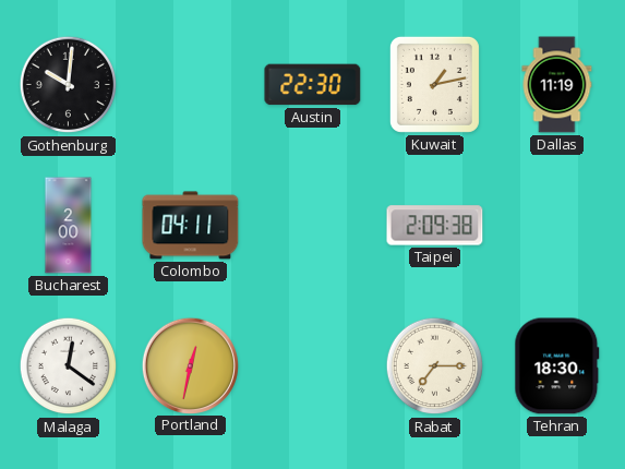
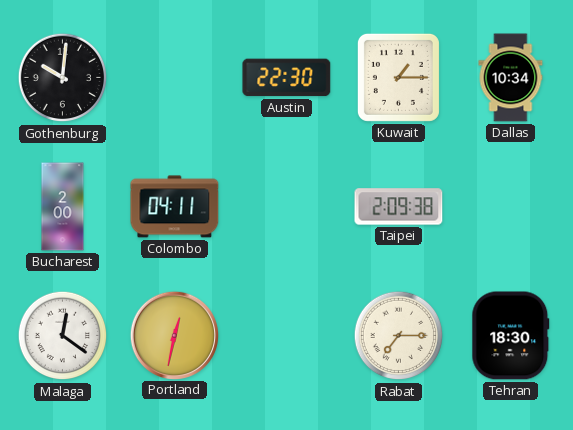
Kuwait: 1:13 -> 1:15 (398, 77)
Dallas: 11:19 -> 10:34 (511, 78)
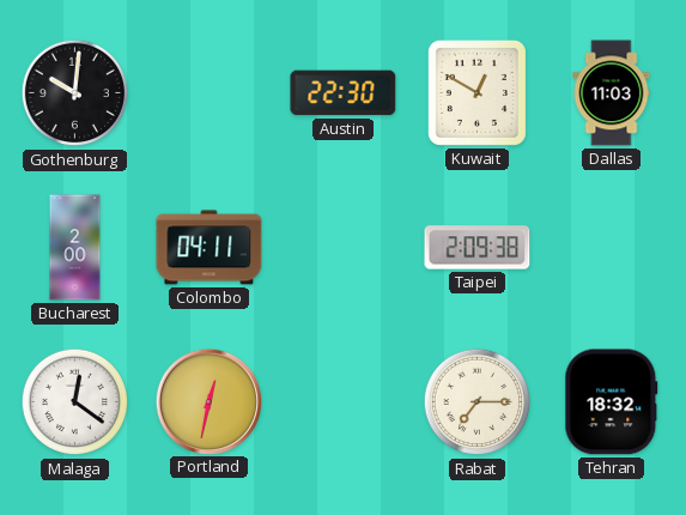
Kuwait: 1:15 -> 12:50 (476, 92)
Dallas: 10:34 -> 11:03 (612, 93)
Tehran: 18:30 -> 18:32 (612, 402)
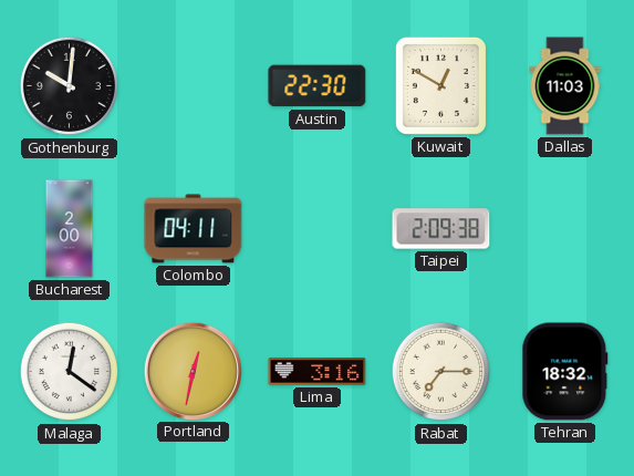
Lima: none -> 3:16 (318, 372)
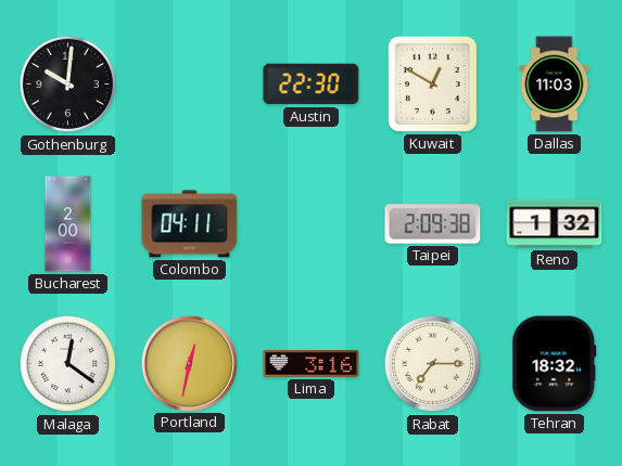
Reno: none -> 1:32 (555, 224)
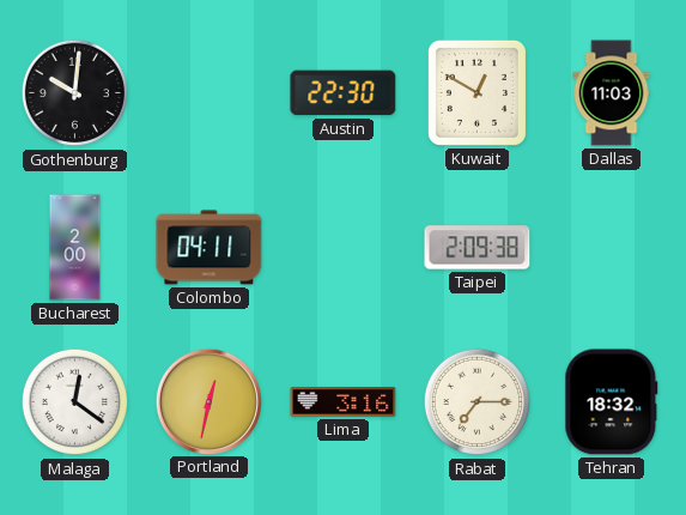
Reno: 1:32 -> none (555, 224)
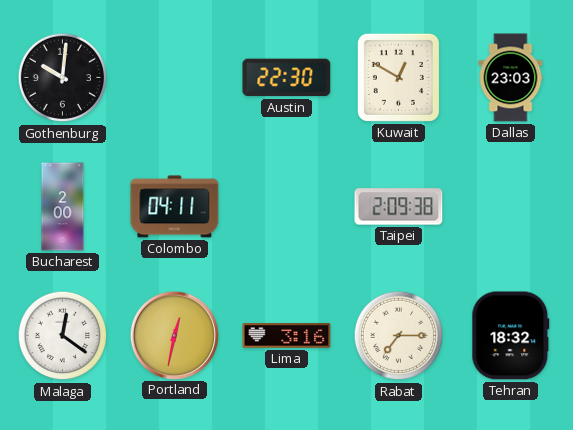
Dallas: 11:03 -> 23:03 (511, 78)
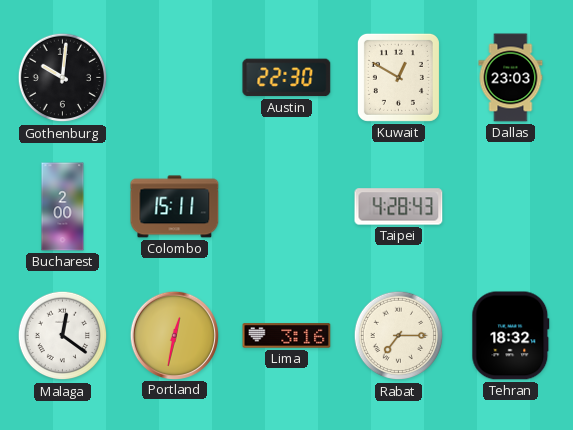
Colombo: 04:11 -> 15:11 (175, 207)
Taipei: 2:09 -> 4:28 (399, 207)
